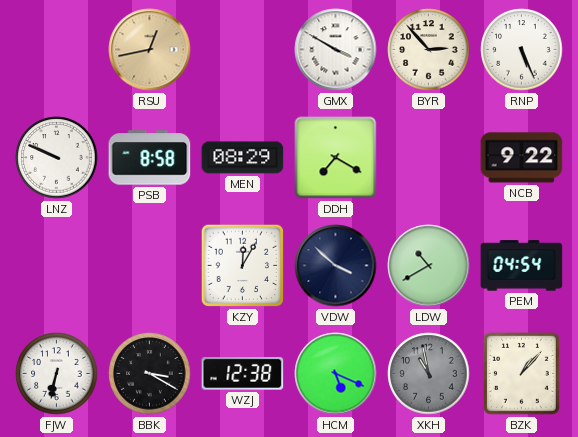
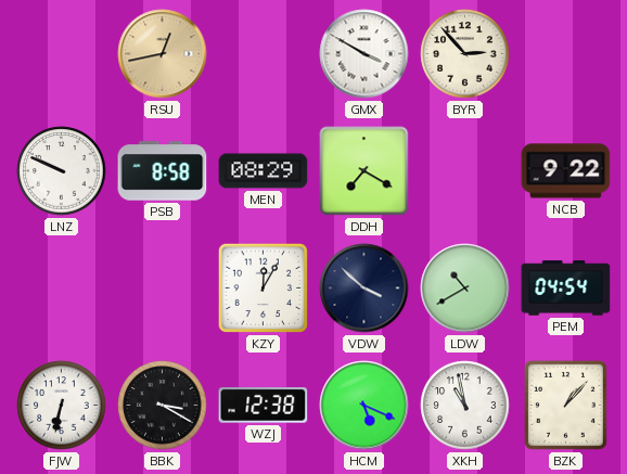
RNP: 5:26 -> none (522, 50)
XKH dial: grey -> white (465, 406)
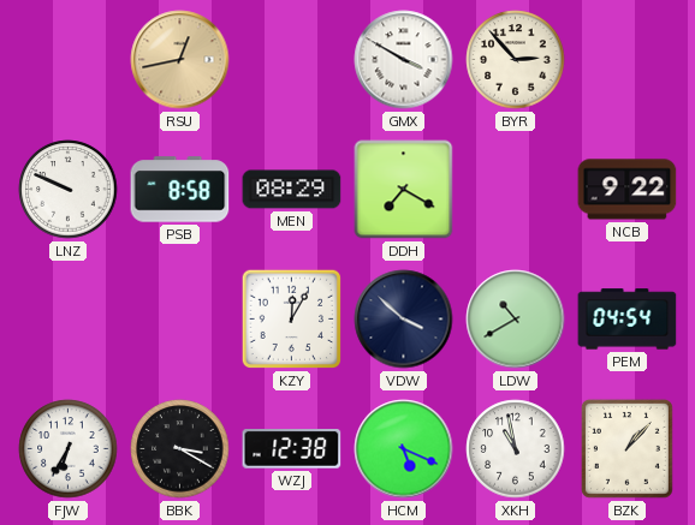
FJW: 6:32 -> 6:35 (69, 449)
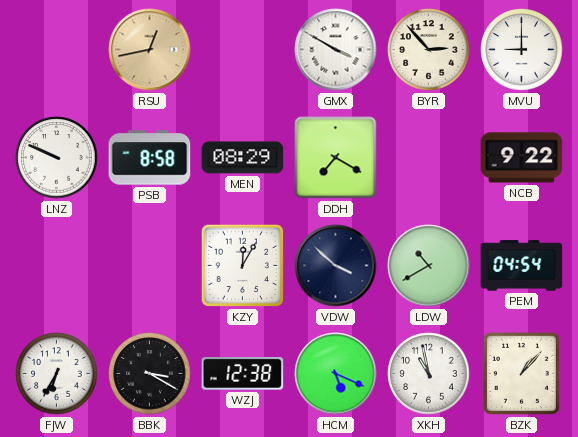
MVU: none -> 9:00 (522, 50)
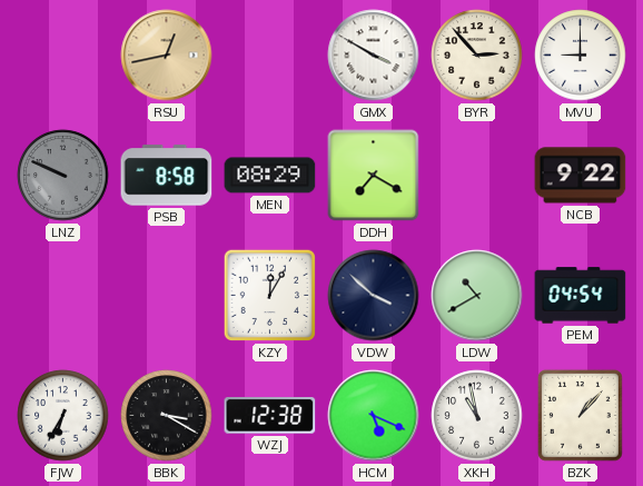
LNZ dial: white -> grey (63, 176)
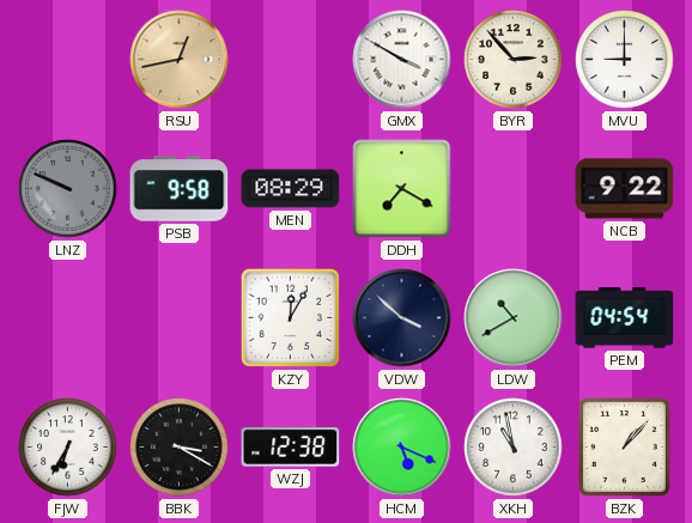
PSB: 8:58 -> 9:58 (180, 189)
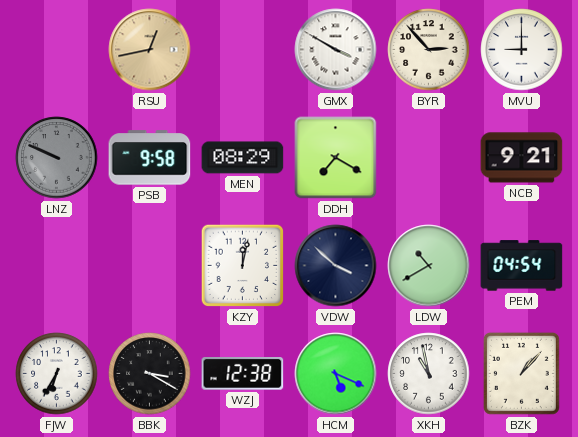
NCB: 9:22 -> 9:21 (522, 158)
KZY: 12:05 -> 12:02 (243, 266)
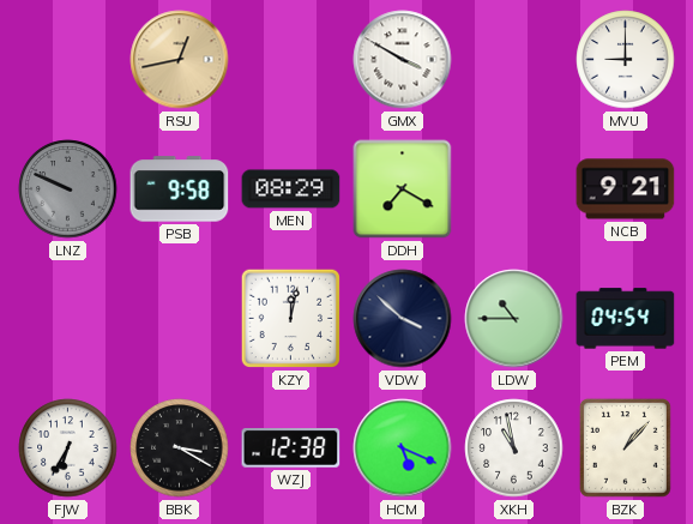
BYR: 2:53 -> none (429, 50)
LDW: 10:40 -> 10:45 (514, 319)
